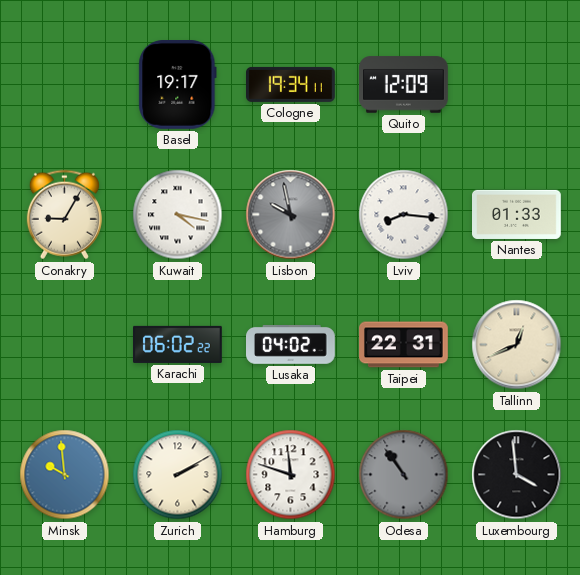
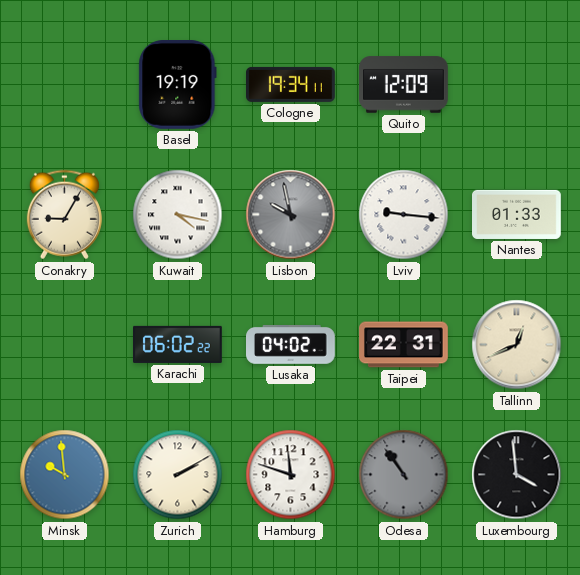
Basel: 19:17 -> 19:19 (178, 85)
Lviv: 8:16 -> 9:16 (404, 215)
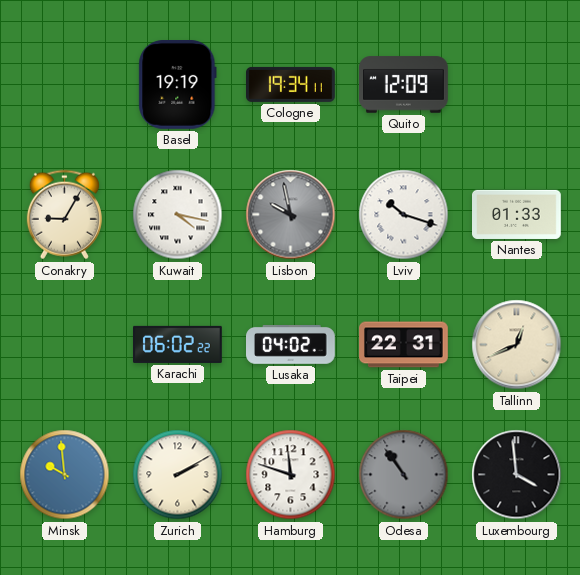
Lviv: 9:16 -> 10:18 (404, 215)
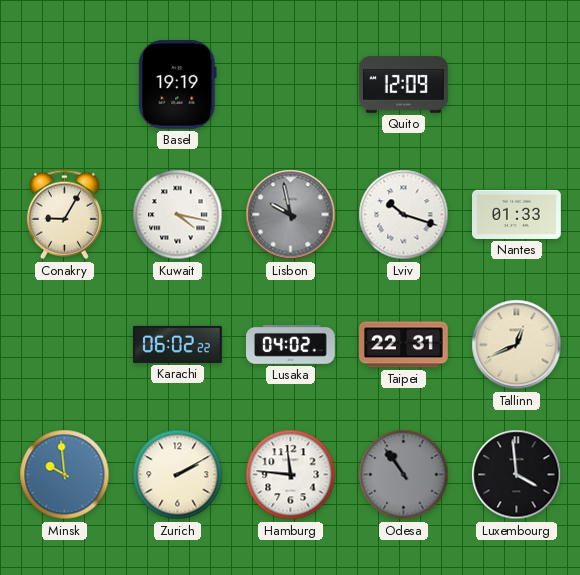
Cologne: 19:34 -> none (291, 84)
Hamburg: 11:48 -> 11:46 (291, 475)
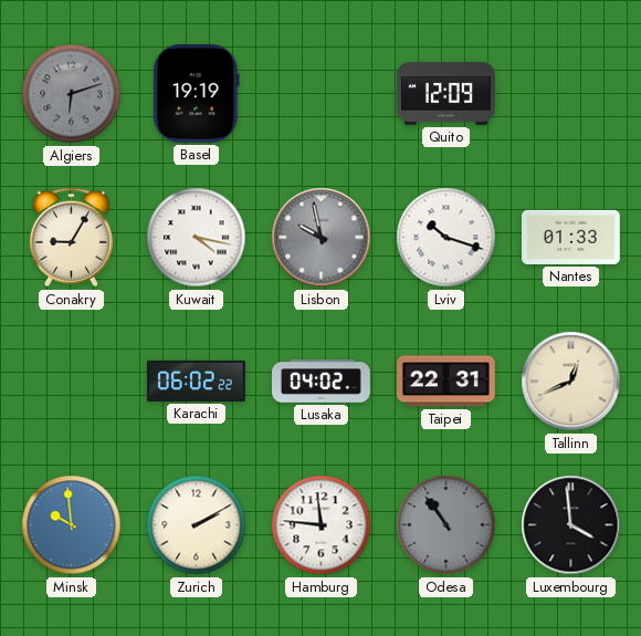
Algiers: none -> 6:12 (72, 94)
